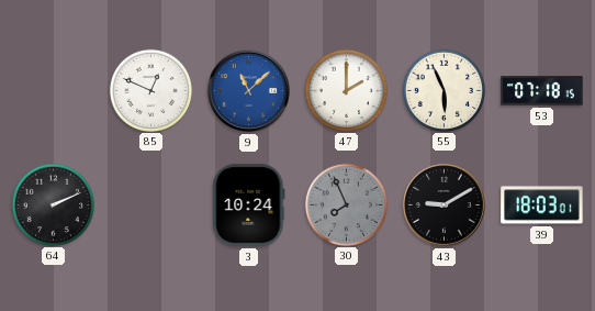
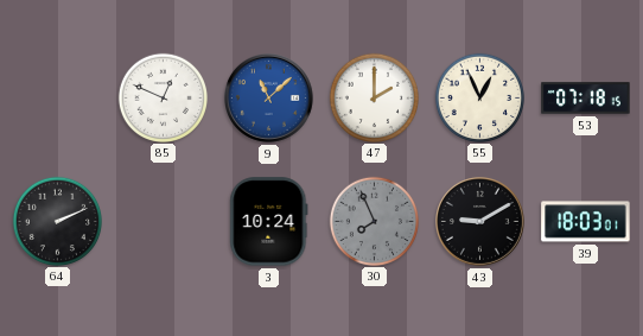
55: 5:56 -> 12:56 (479, 97)
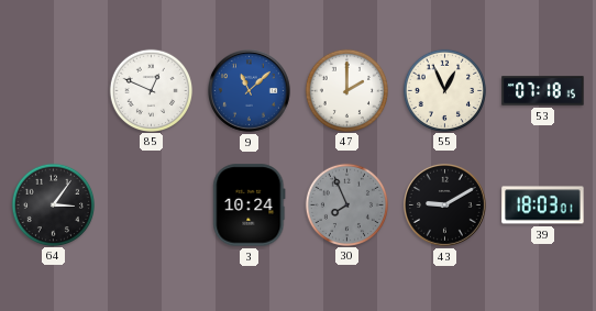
64: 2:11 -> 3:06 (53, 204)
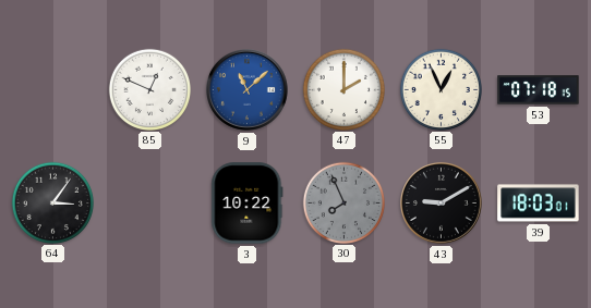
3: 10:24 -> 10:22 (248, 204)
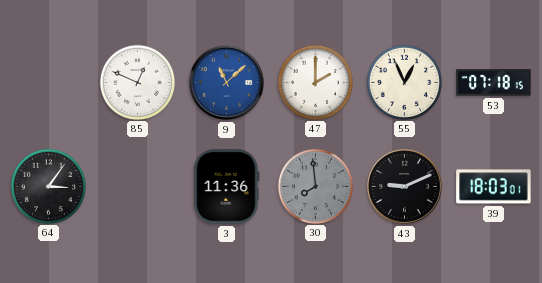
3: 10:22 -> 11:36 (227, 187)
30: 7:56 -> 7:59 (315, 186)
43: 9:10 -> 9:11 (405, 187)
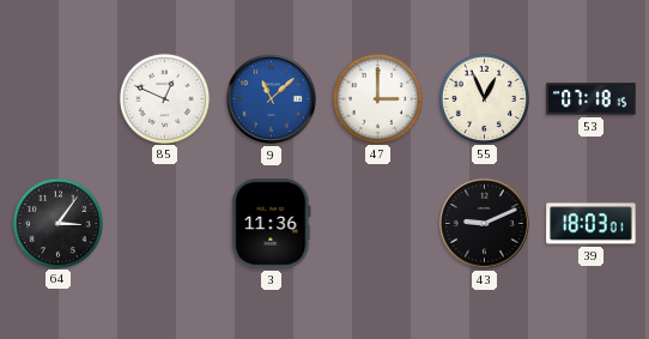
47: 2:00 -> 3:00 (377, 98)
30: 7:59 -> none (315, 186)
